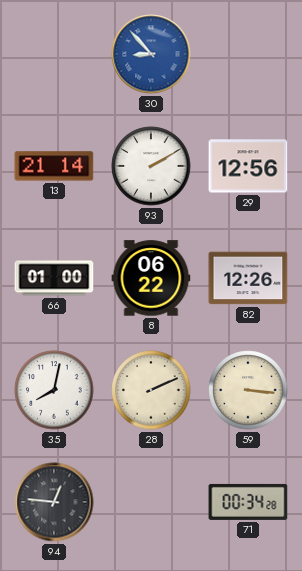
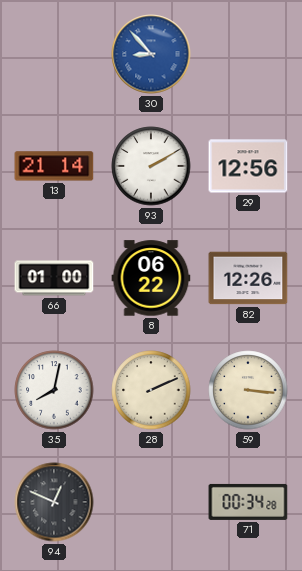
94: 12:46 -> 12:49 (54, 502)
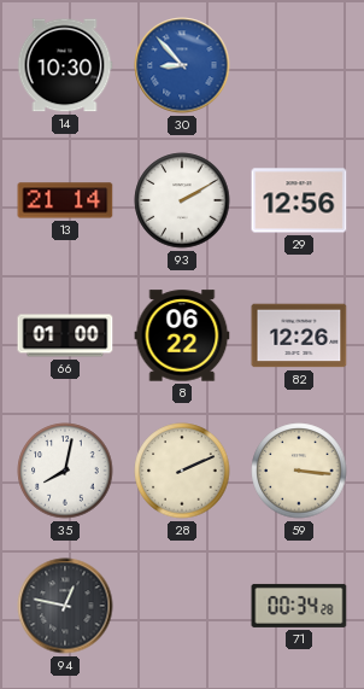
14: none -> 10:30 (65, 65)
94: 12:49 -> 12:47 (65, 606)
